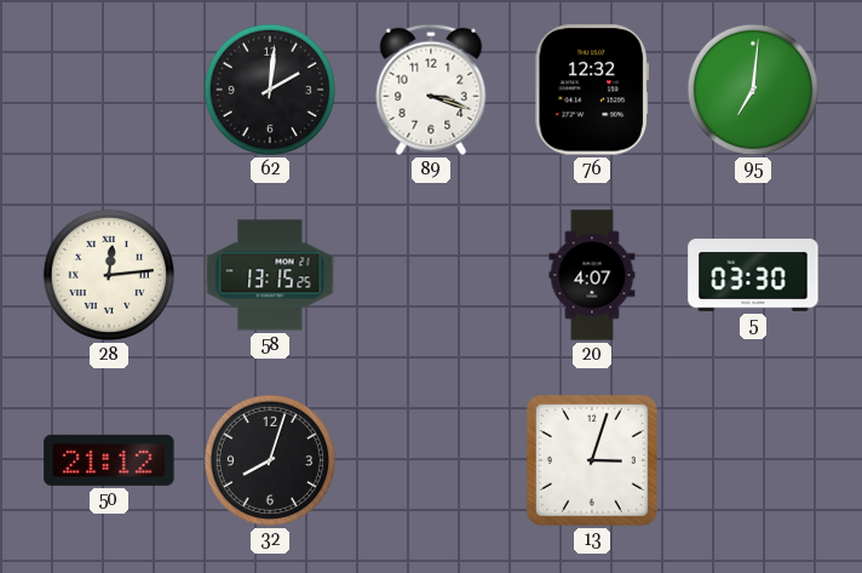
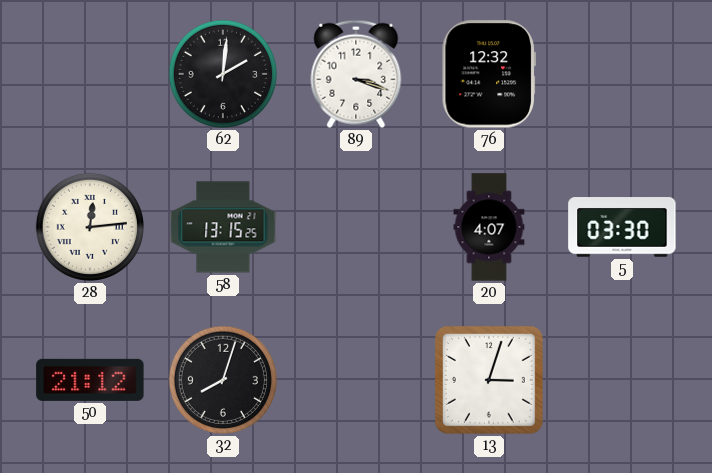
95: 7:01 -> none (753, 90)
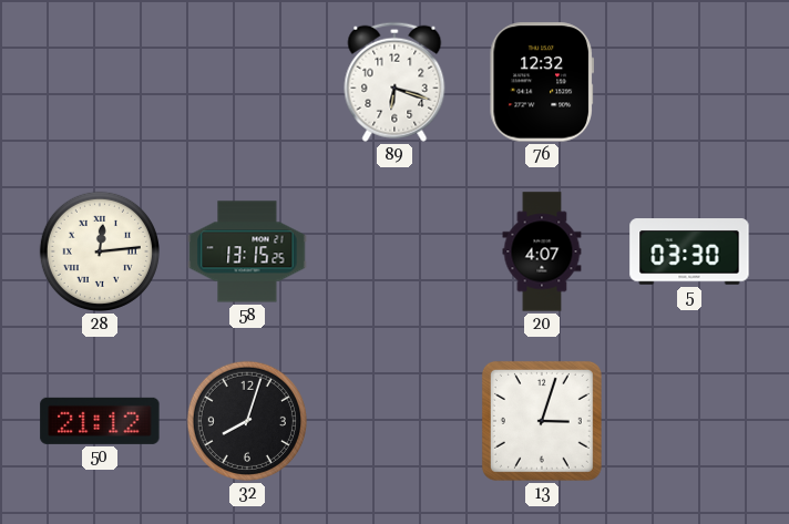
62: 2:01 -> none (223, 74)
89: 3:18 -> 6:18 (394, 82)
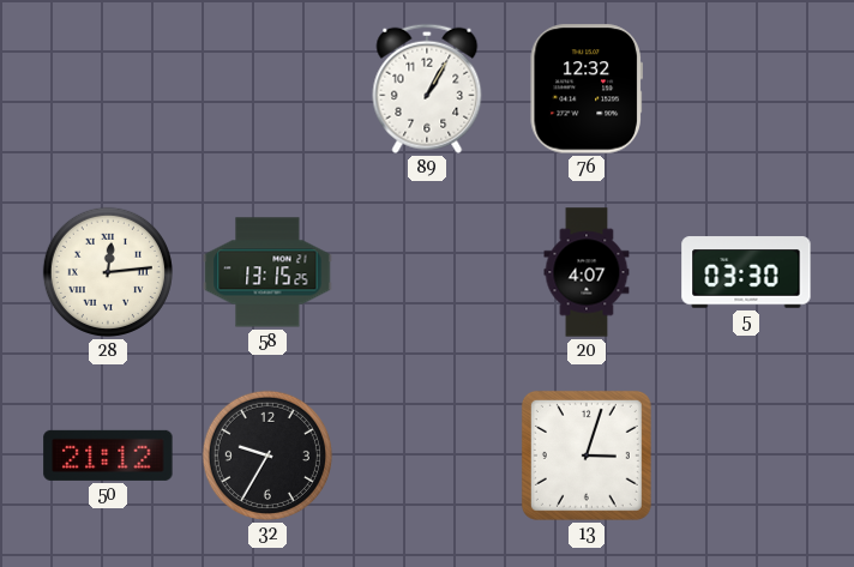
89: 6:18 -> 1:05 (427, 89)
32: 8:03 -> 9:35 (267, 456)
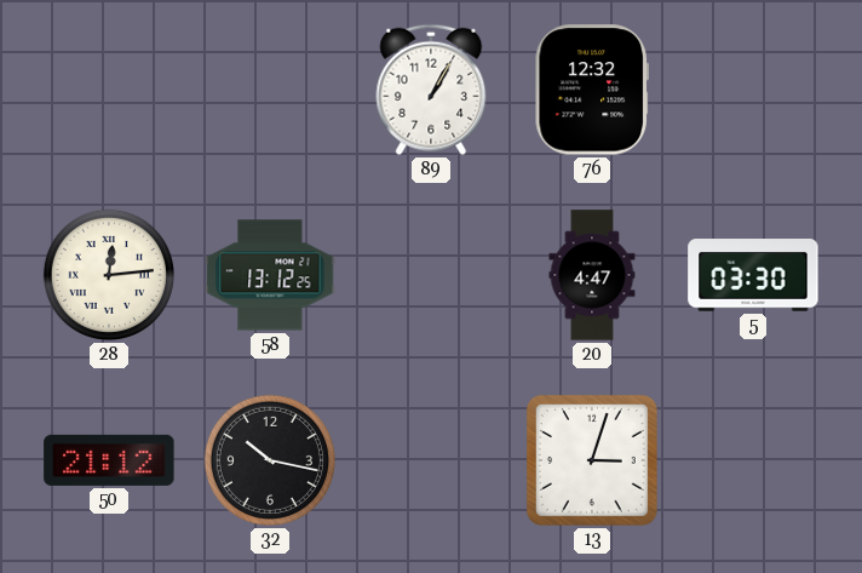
58: 13:15 -> 13:12 (270, 275)
20: 4:07 -> 4:47 (592, 275)
32: 9:35 -> 10:17 (270, 460)
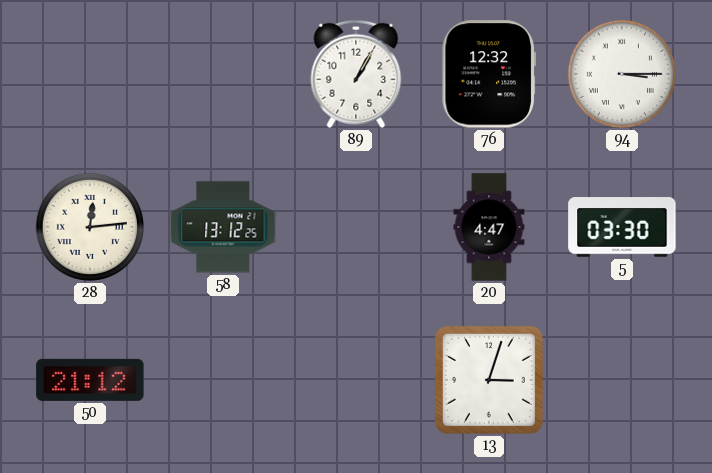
94: none -> 3:15 (622, 74)
32: 10:17 -> none (270, 460)
